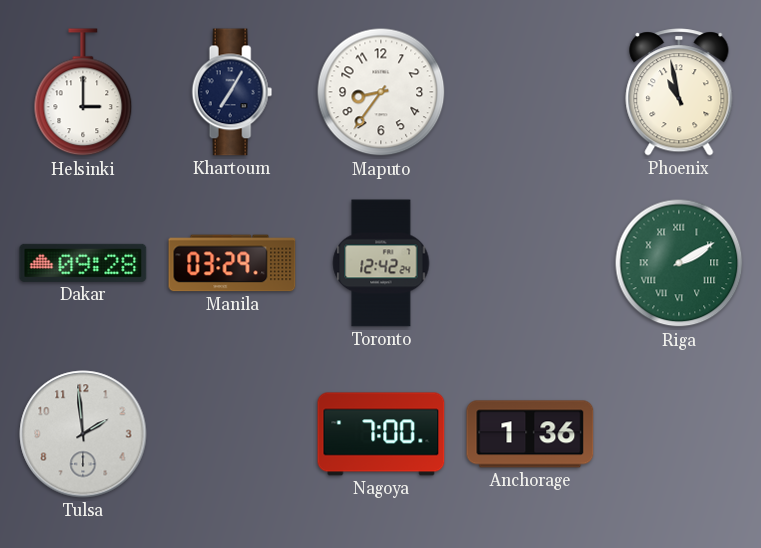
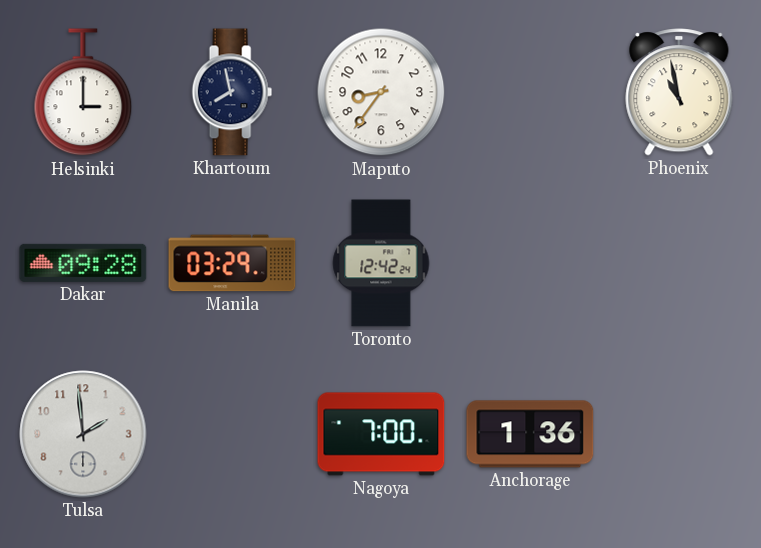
Khartoum: 7:05 -> 7:58 (232, 92)
Riga: 2:10 -> none (679, 263)
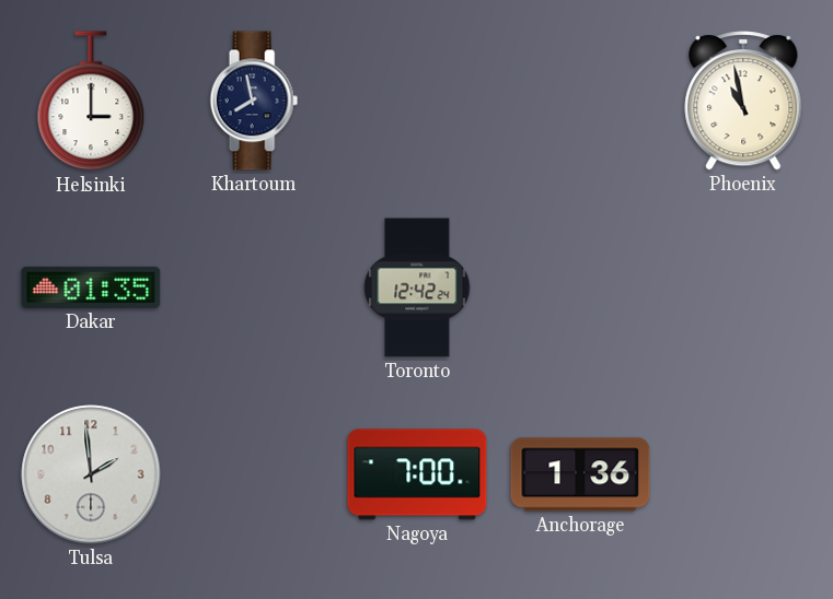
Maputo: 8:36 -> none (381, 92)
Dakar: 09:28 -> 01:35 (91, 287)
Manila: 03:29 -> none (232, 263)
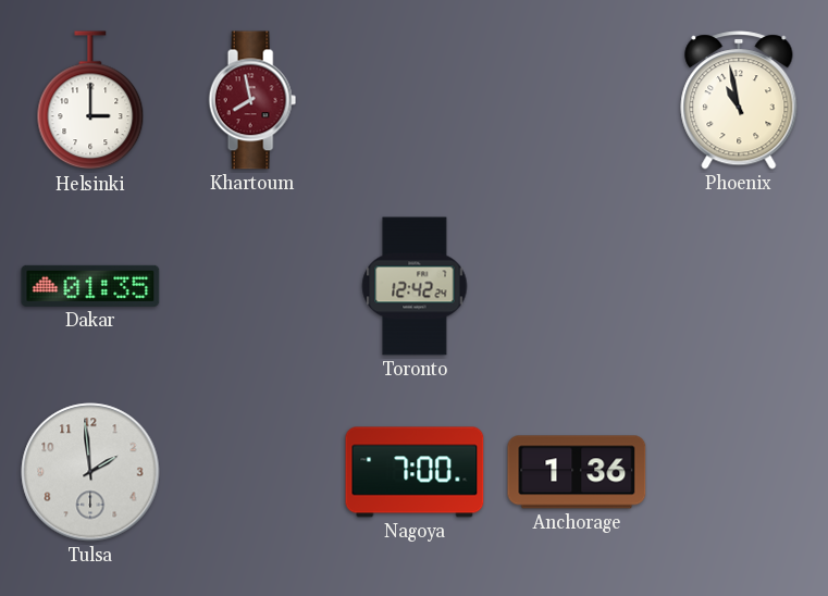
Khartoum dial: navy -> burgundy (252, 100)
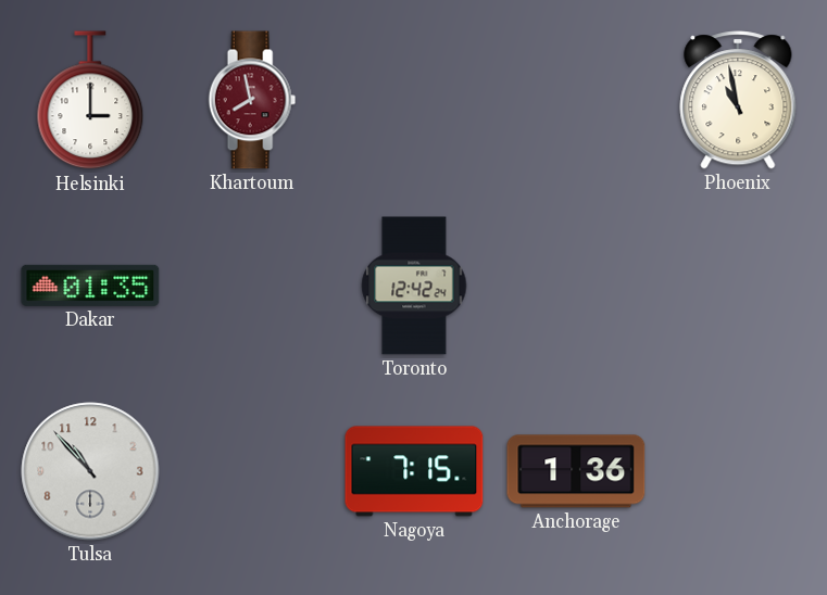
Tulsa: 1:59 -> 10:53 (90, 471)
Nagoya: 7:00 -> 7:15 (414, 471)
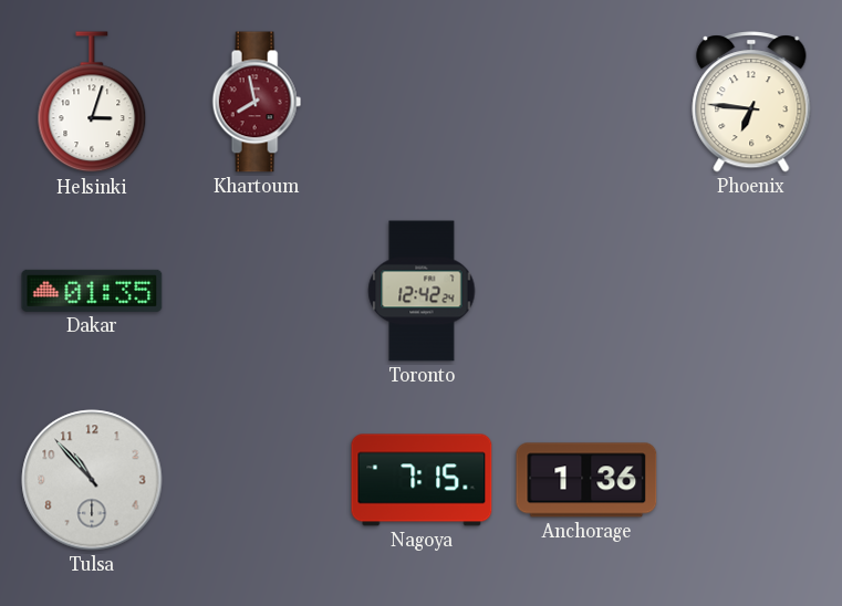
Helsinki: 3:00 -> 3:03 (92, 103)
Phoenix: 10:58 -> 6:46 (751, 102)
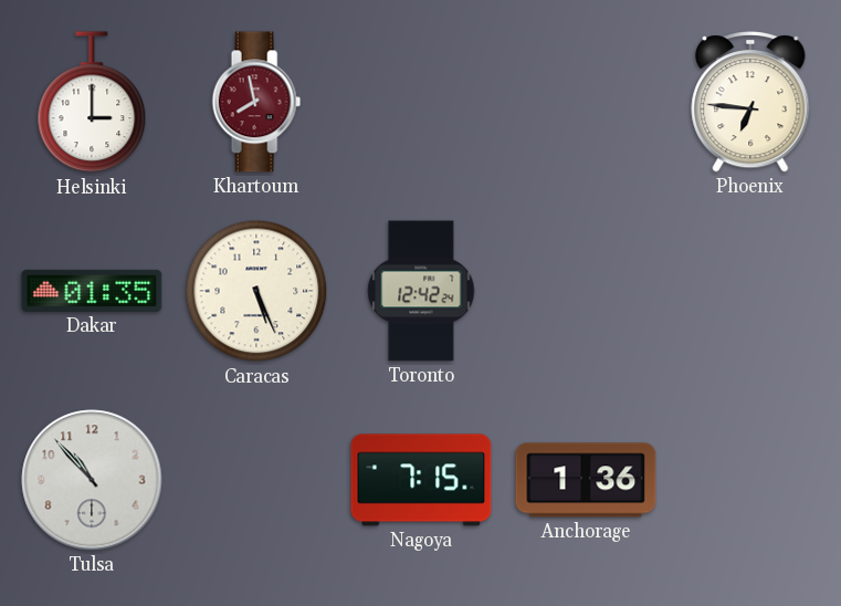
Helsinki: 3:03 -> 3:00 (92, 103)
Caracas: none -> 5:26 (256, 291)
